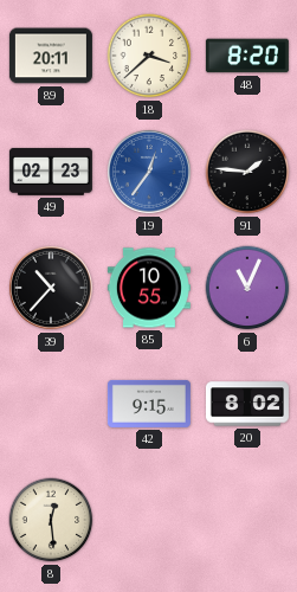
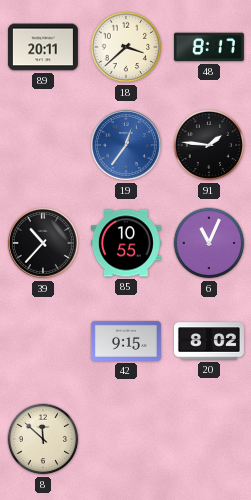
48: 8:20 -> 8:17 (209, 47)
49: 02:23 -> none (51, 172)
8: 12:29 -> 11:52 (43, 439)
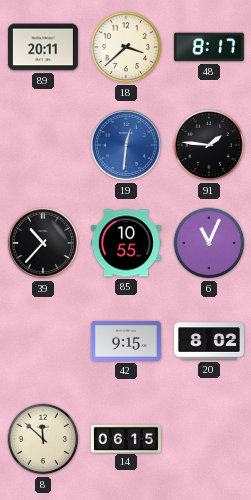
19: 12:36 -> 12:31 (126, 145)
14: none -> 06:15 (126, 438)
